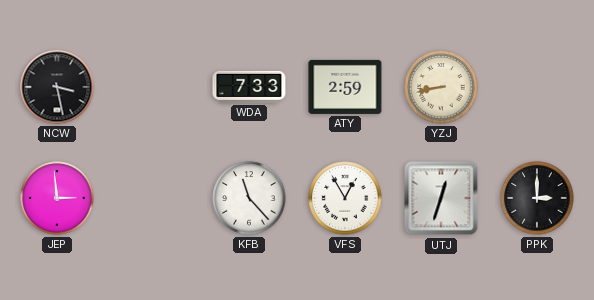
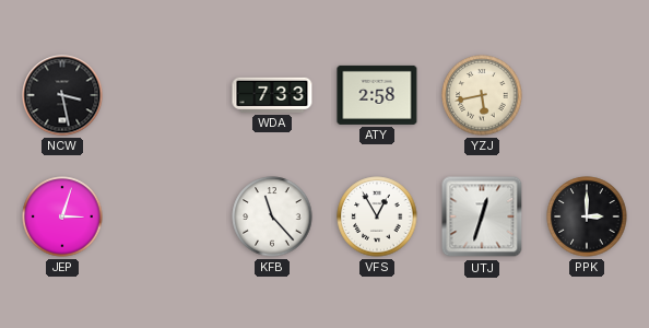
ATY: 2:59 -> 2:58 (377, 95)
YZJ: 8:43 -> 5:43 (482, 95)
JEP: 2:59 -> 3:03 (62, 216)
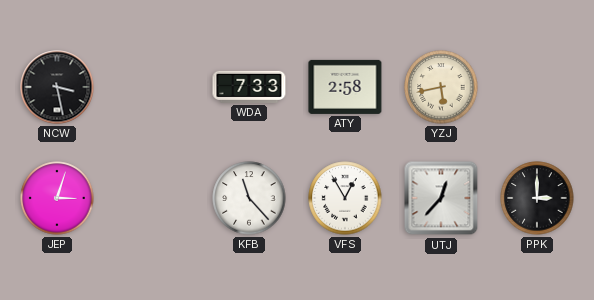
UTJ: 12:33 -> 12:37 (441, 198)
